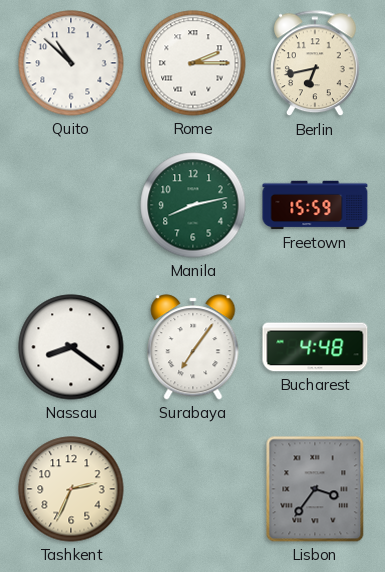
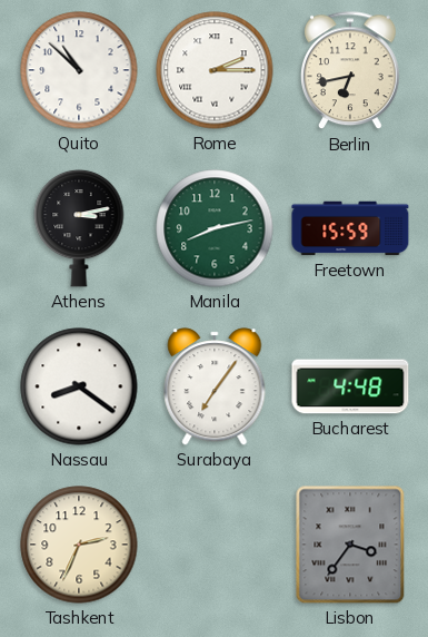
Athens: none -> 3:13 (79, 228)
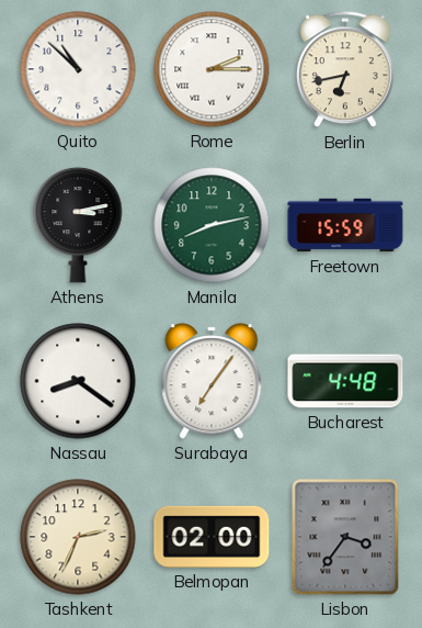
Belmopan: none -> 02:00 (212, 537)
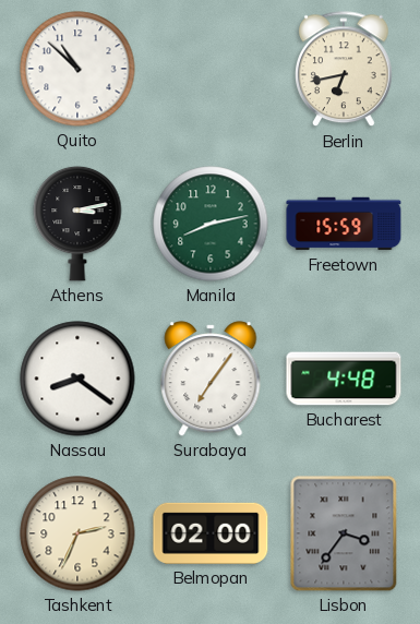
Rome: 2:15 -> none (212, 69)
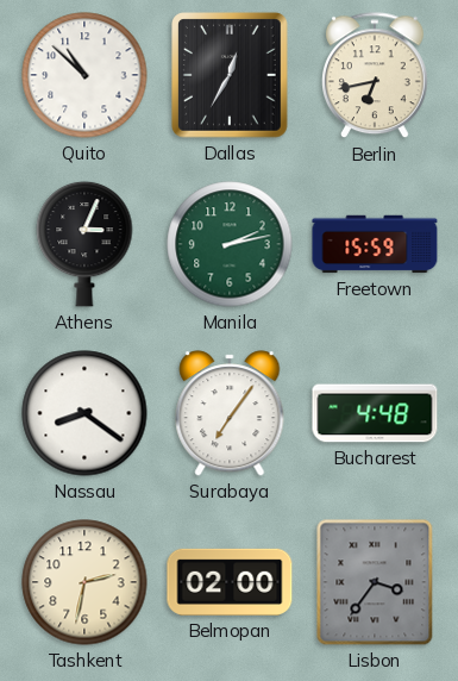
Dallas: none -> 12:35 (231, 76)
Athens: 3:13 -> 3:04 (84, 244)
Manila: 8:13 -> 2:13 (230, 244)
Tashkent: 2:34 -> 2:32 (84, 582)
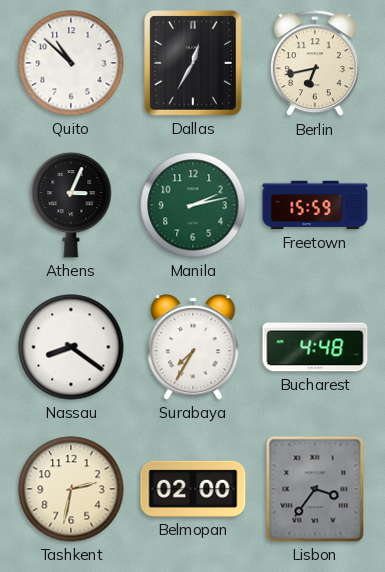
Surabaya: 7:06 -> 7:35 (193, 347)
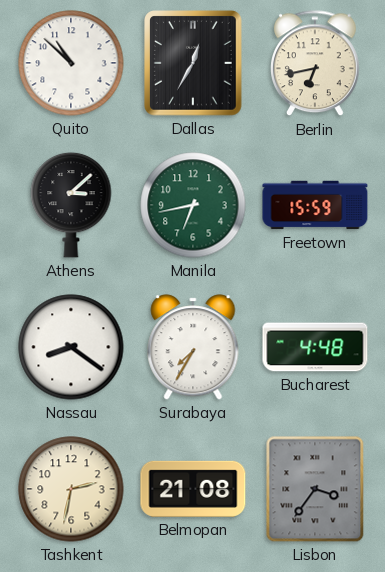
Athens: 3:04 -> 3:08 (71, 205)
Manila: 2:13 -> 6:43 (193, 205)
Belmopan: 02:00 -> 21:08 (193, 489)
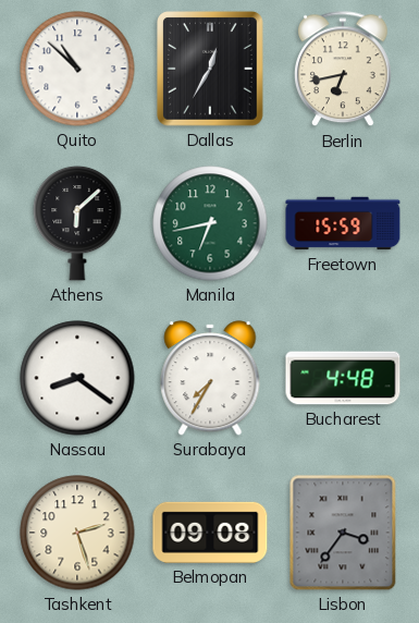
Athens: 3:08 -> 6:08 (77, 223)
Tashkent: 2:32 -> 2:27 (77, 533)
Belmopan: 21:08 -> 09:08 (210, 533)
